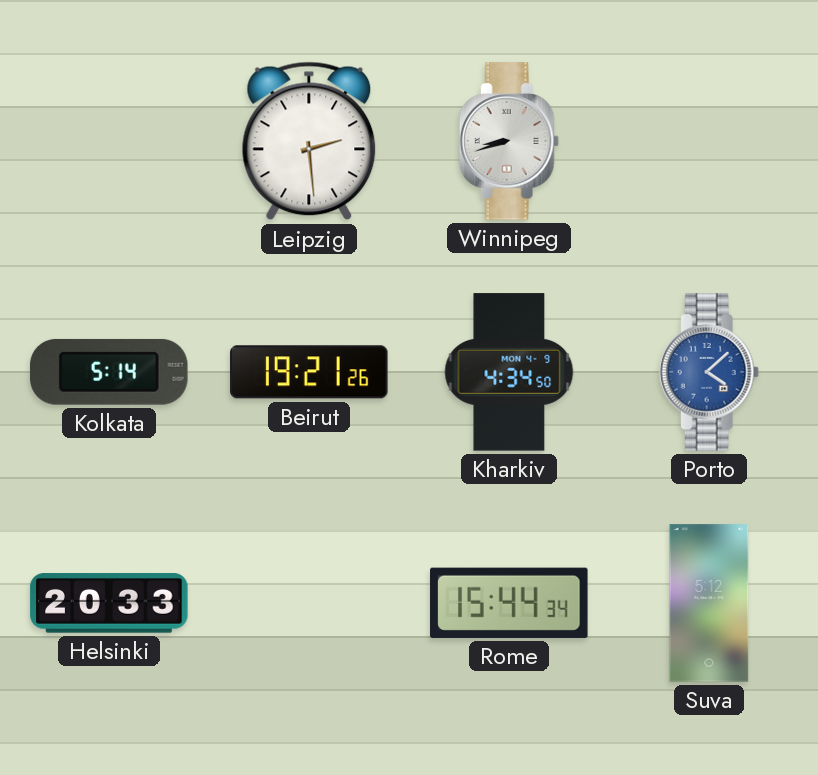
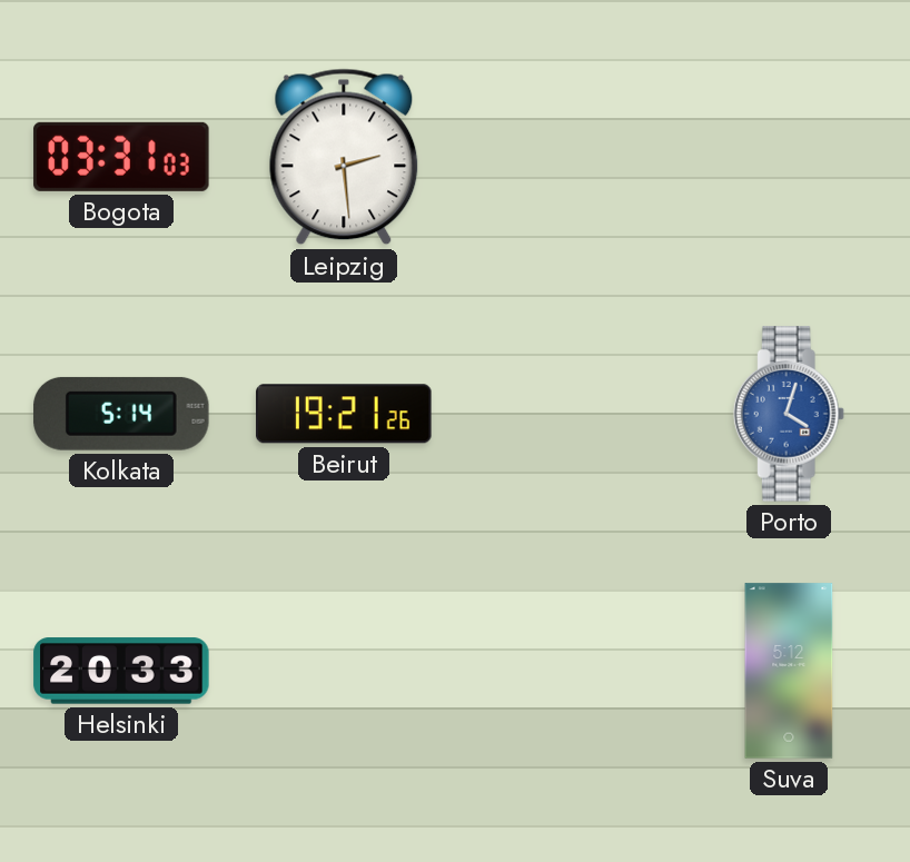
Bogota: none -> 03:31 (121, 157)
Winnipeg: 8:42 -> none (509, 141)
Kharkiv: 4:34 -> none (509, 372)
Porto: 4:08 -> 4:03 (789, 414)
Rome: 15:44 -> none (509, 603)
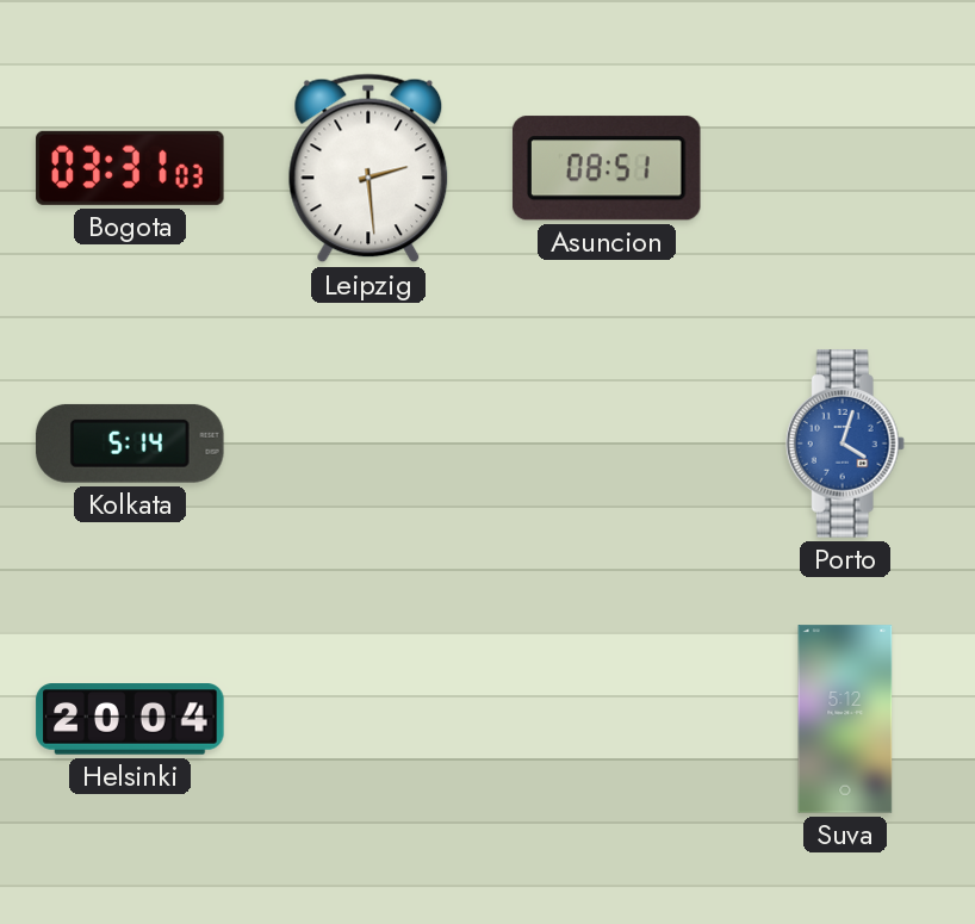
Asuncion: none -> 08:51 (607, 168)
Beirut: 19:21 -> none (344, 414)
Helsinki: 20:33 -> 20:04 (130, 719)
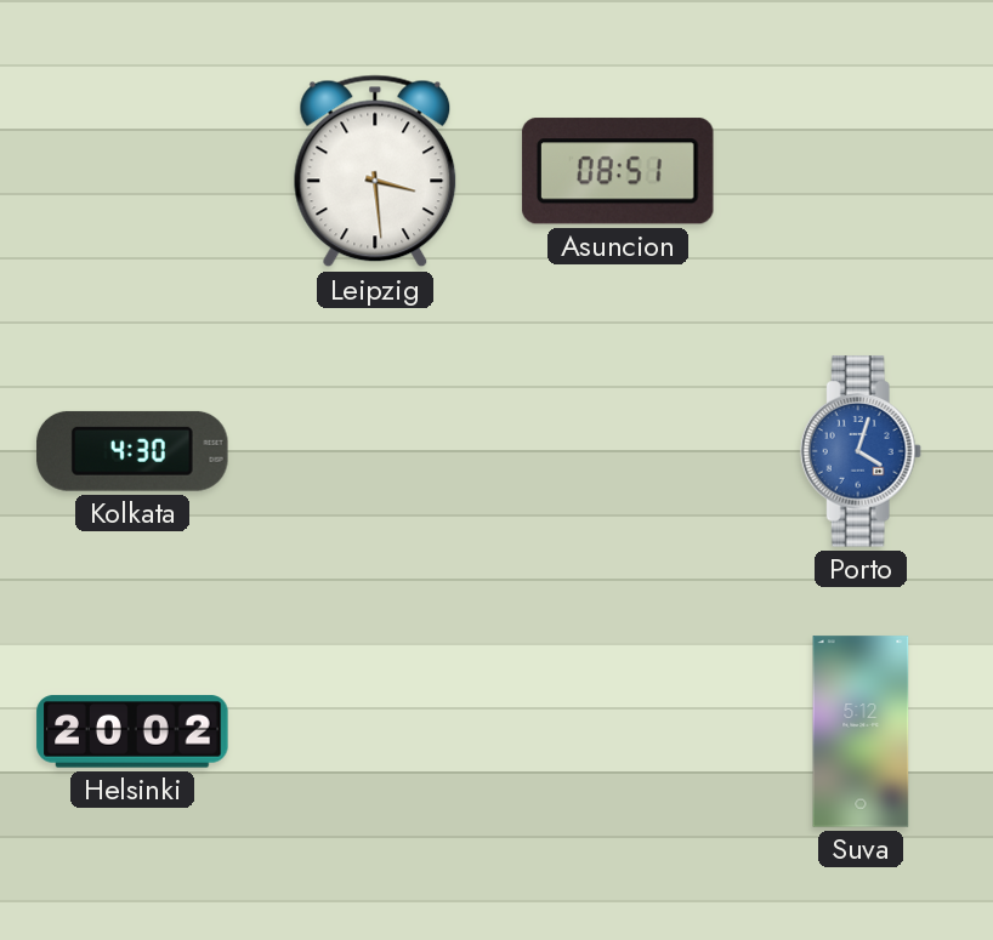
Bogota: 03:31 -> none (130, 168)
Leipzig: 2:29 -> 3:29 (375, 171)
Kolkata: 5:14 -> 4:30 (132, 451)
Helsinki: 20:04 -> 20:02 (132, 731)
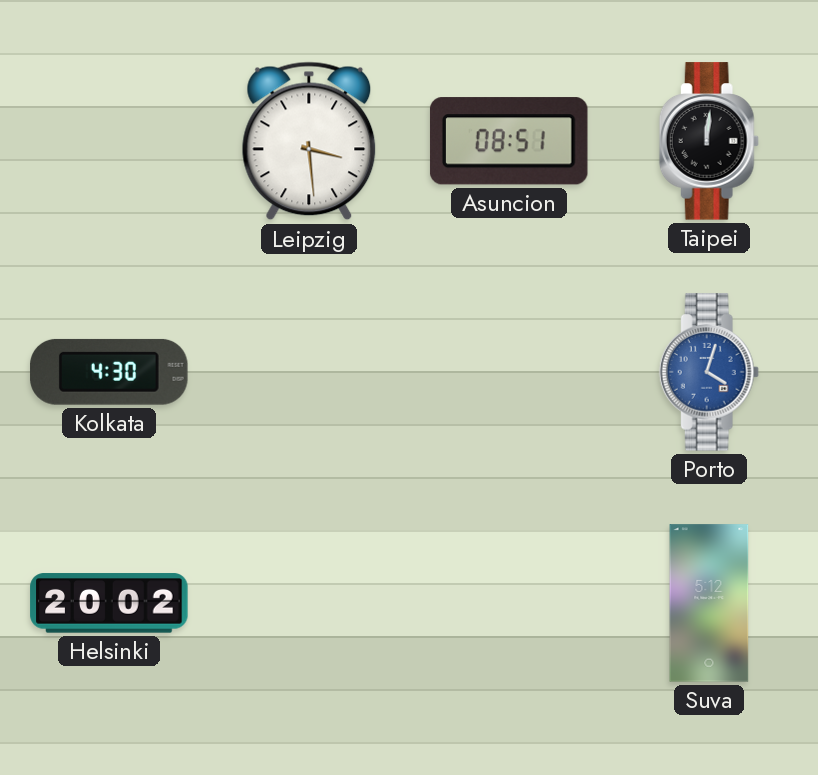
Taipei: none -> 12:01 (709, 141)
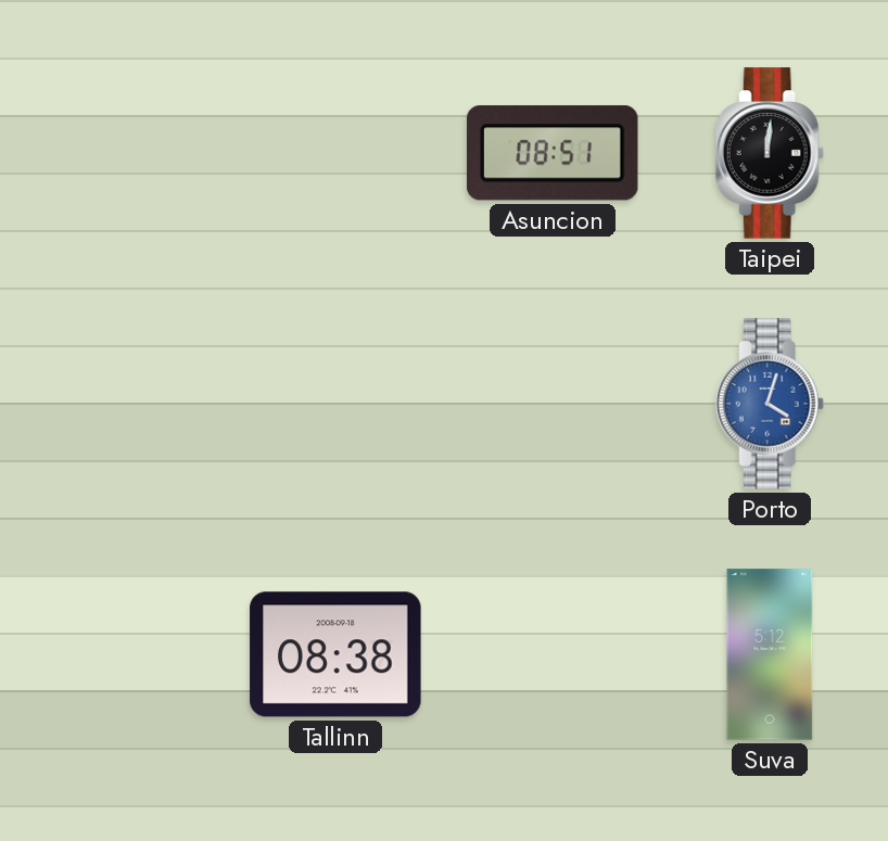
Leipzig: 3:29 -> none (309, 141)
Kolkata: 4:30 -> none (109, 372)
Helsinki: 20:02 -> none (109, 603)
Tallinn: none -> 08:38 (335, 654)
